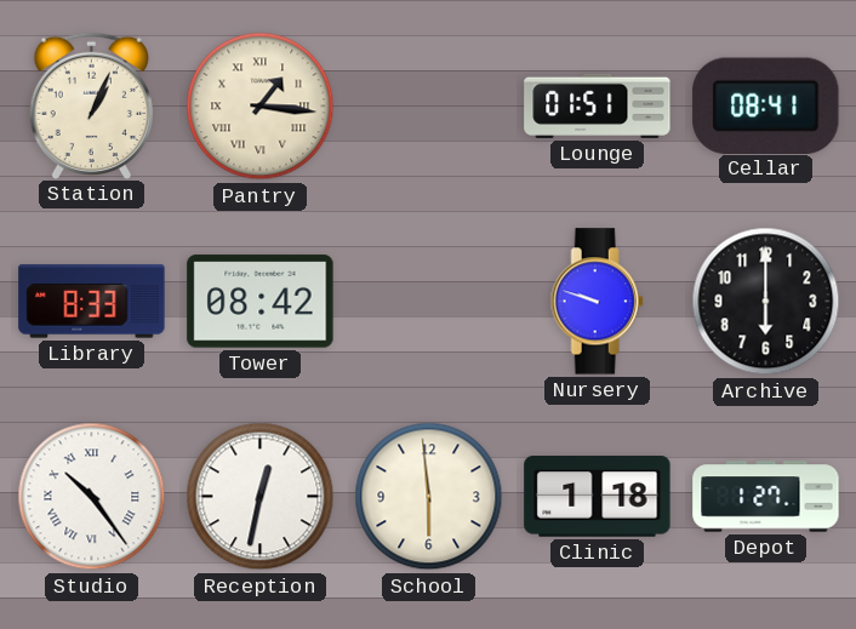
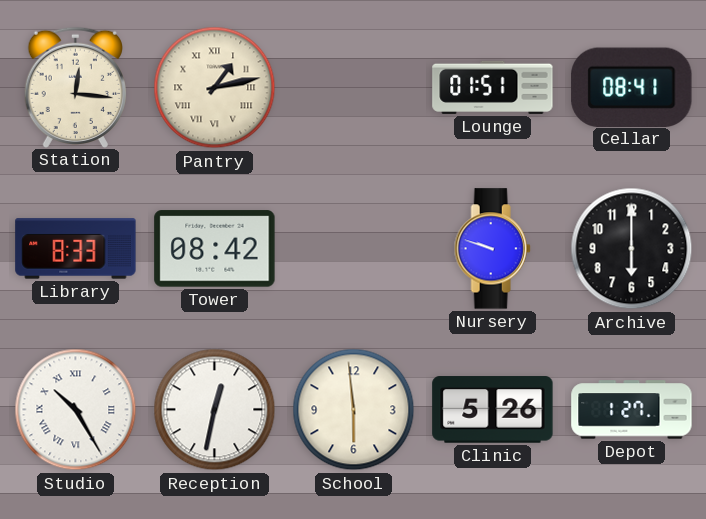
Station: 1:04 -> 12:16 (75, 87)
Pantry: 1:16 -> 1:13 (215, 88)
Studio: 10:24 -> 10:25 (76, 410)
Clinic: 1:18 -> 5:26 (493, 410)
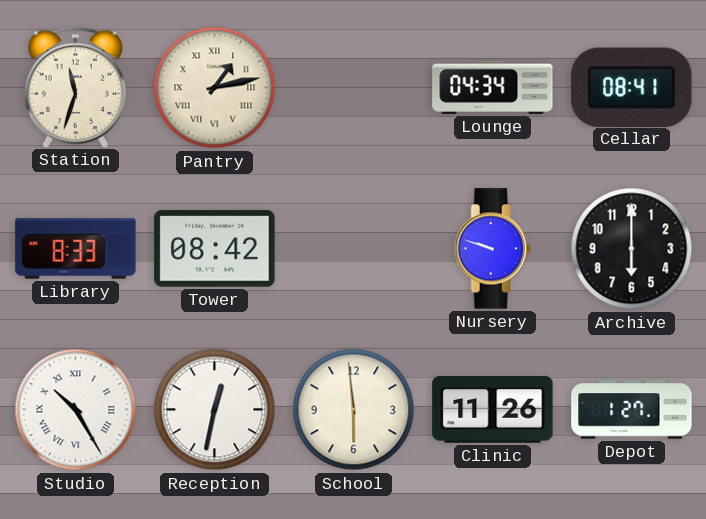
Station: 12:16 -> 11:33 (75, 87)
Lounge: 01:51 -> 04:34 (493, 87)
Clinic: 5:26 -> 11:26 (493, 410)
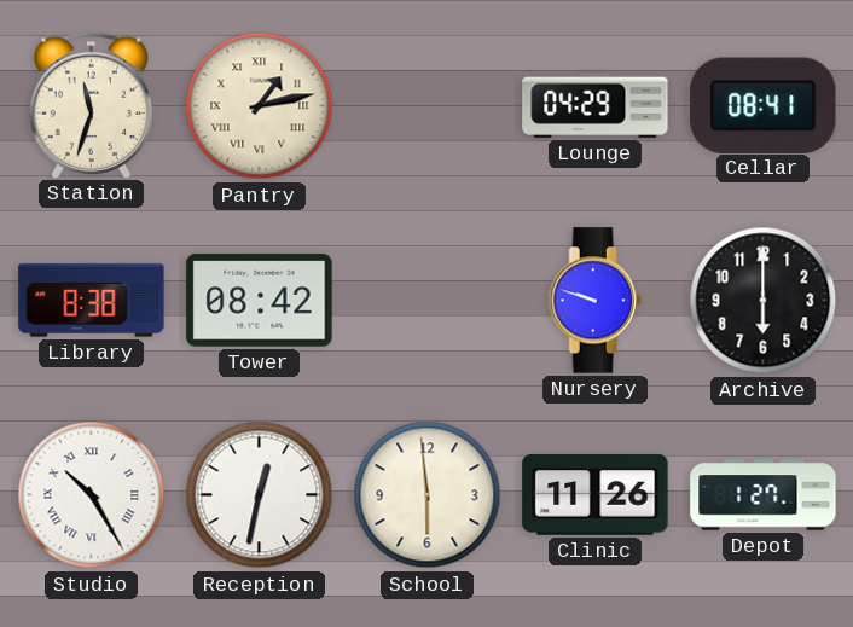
Lounge: 04:34 -> 04:29 (596, 105)
Library: 8:33 -> 8:38 (92, 301)
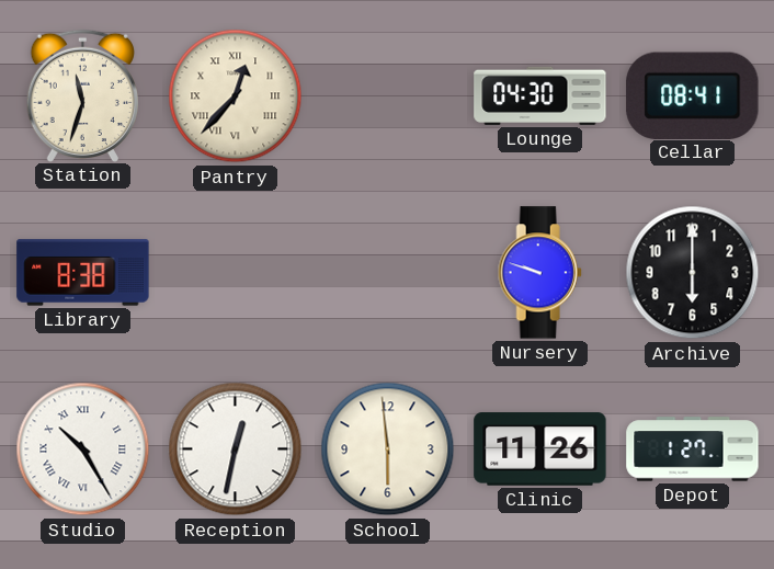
Pantry: 1:13 -> 12:37 (236, 96)
Lounge: 04:29 -> 04:30 (540, 95)
Tower: 08:42 -> none (260, 301)
